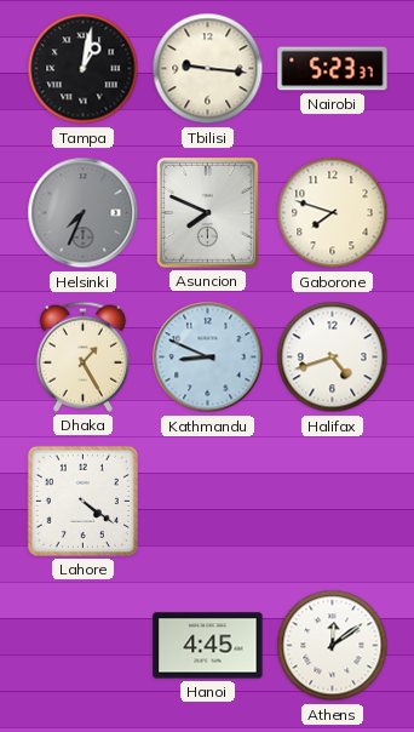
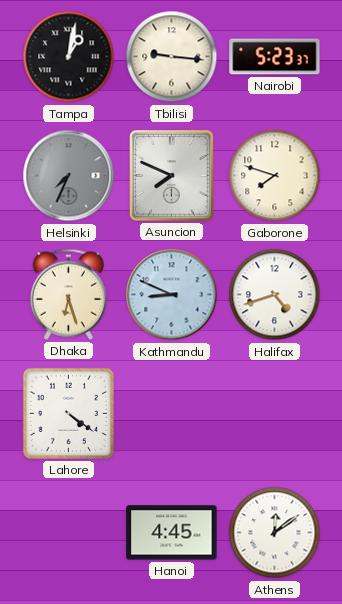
Dhaka: 1:25 -> 6:27 (68, 294)
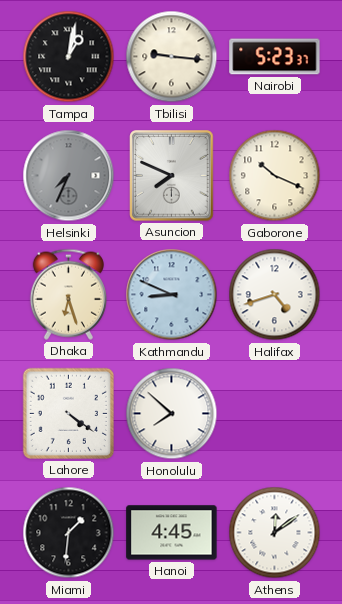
Gaborone: 7:48 -> 10:19 (275, 176)
Honolulu: none -> 7:52 (172, 414)
Miami: none -> 1:31 (69, 533)
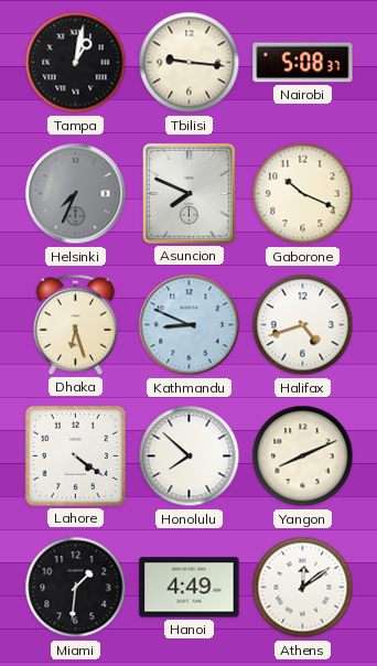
Nairobi: 5:23 -> 5:08 (303, 63)
Yangon: none -> 8:11 (303, 456)
Hanoi: 4:45 -> 4:49 (190, 588)
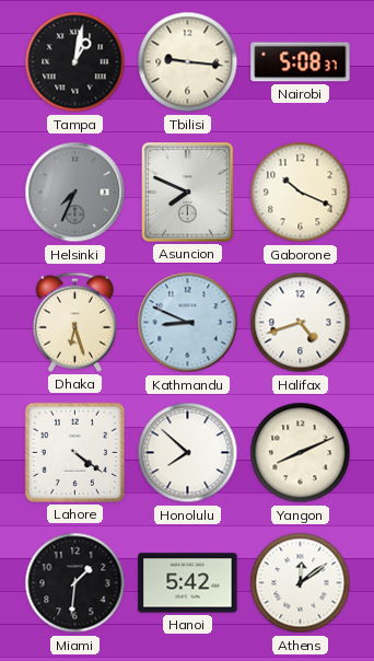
Hanoi: 4:49 -> 5:42 (188, 583)
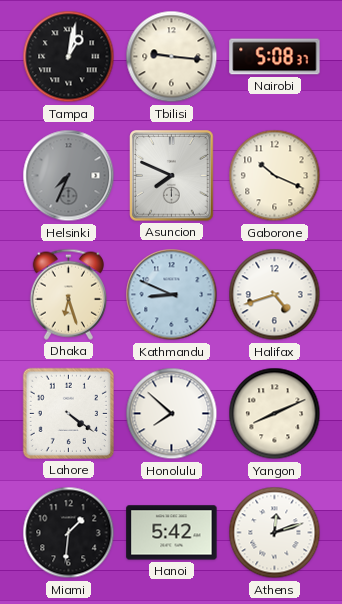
Athens: 12:09 -> 12:12 (275, 533)
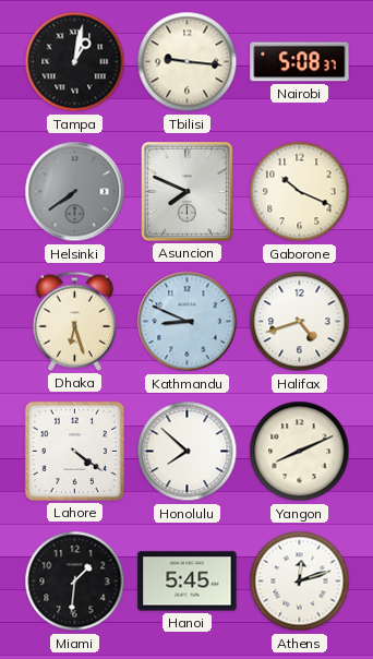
Helsinki: 7:34 -> 7:39 (75, 192)
Hanoi: 5:42 -> 5:45 (188, 582)
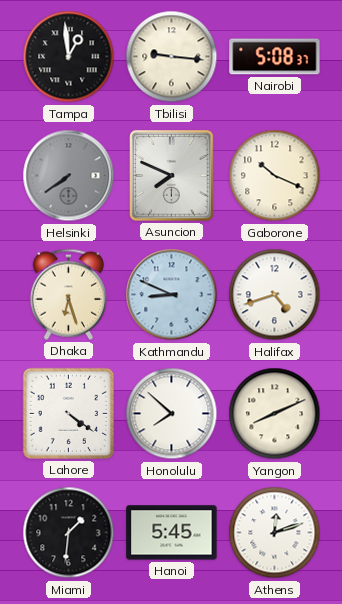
Tampa: 1:02 -> 12:59 (69, 57)
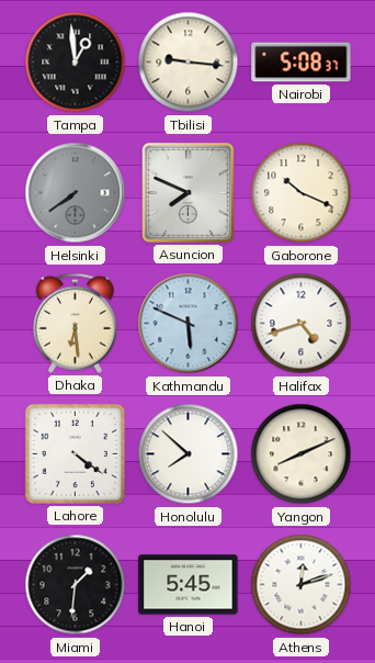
Dhaka: 6:27 -> 6:29 (75, 323)
Kathmandu: 8:49 -> 5:49 (189, 324)
